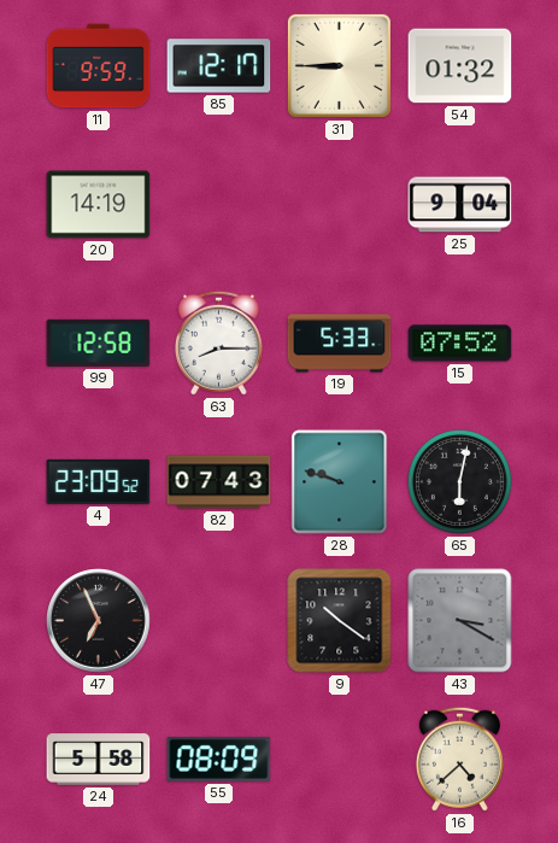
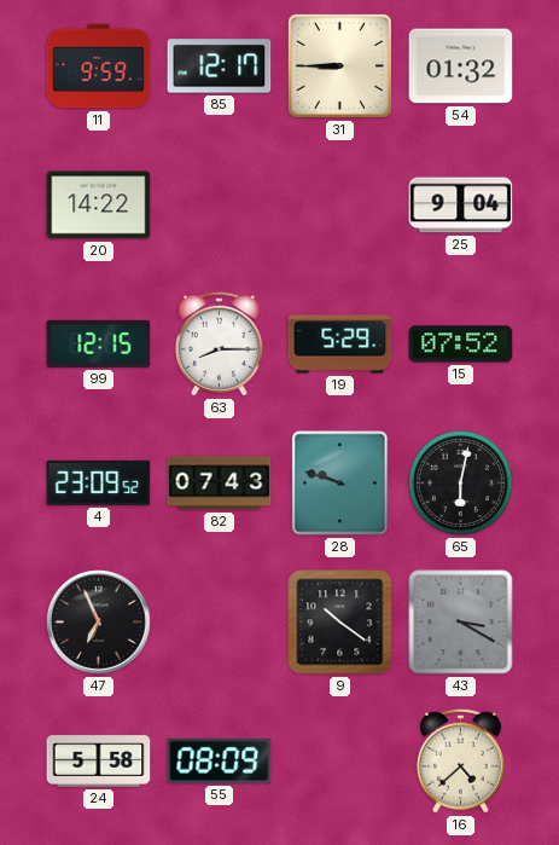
20: 14:19 -> 14:22 (99, 206)
99: 12:58 -> 12:15 (99, 343)
19: 5:33 -> 5:29 (340, 345)
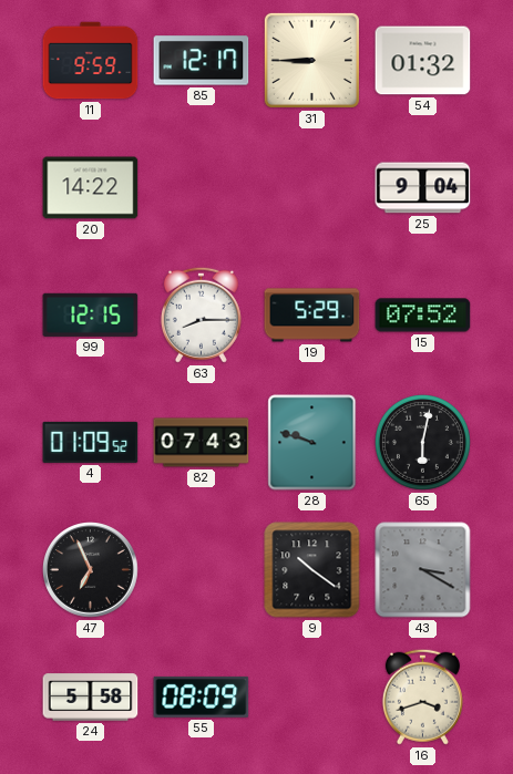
4: 23:09 -> 01:09 (91, 442)
16: 4:38 -> 3:42 (422, 696)
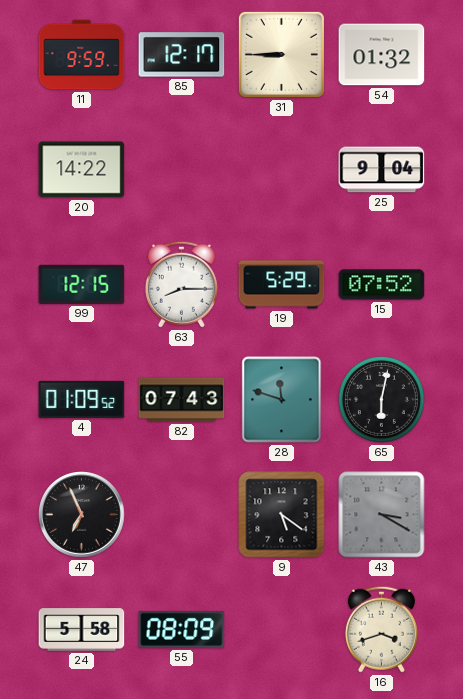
28: 9:48 -> 11:48 (282, 400)
9: 10:21 -> 5:21 (282, 515)
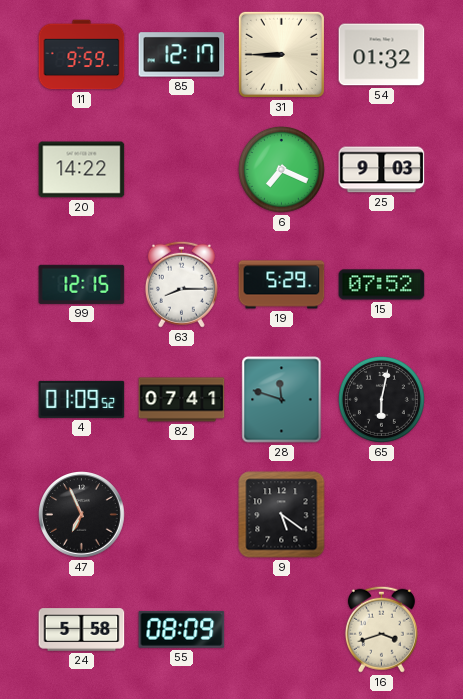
6: none -> 7:19 (281, 169)
25: 9:04 -> 9:03 (382, 170)
82: 07:43 -> 07:41 (182, 400)
43: 3:20 -> none (382, 515)
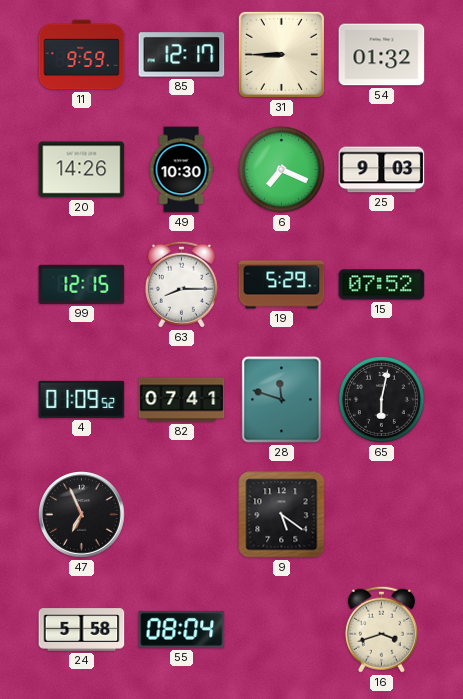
20: 14:22 -> 14:26 (82, 170)
49: none -> 10:30 (181, 170)
55: 08:09 -> 08:04 (182, 629)
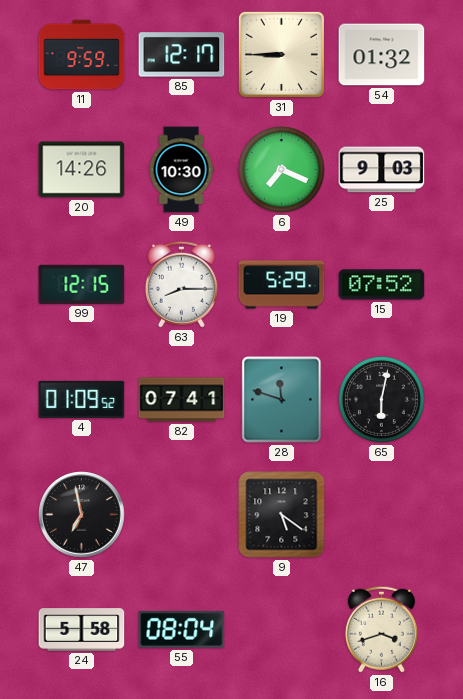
47: 6:56 -> 6:58 (82, 515)
